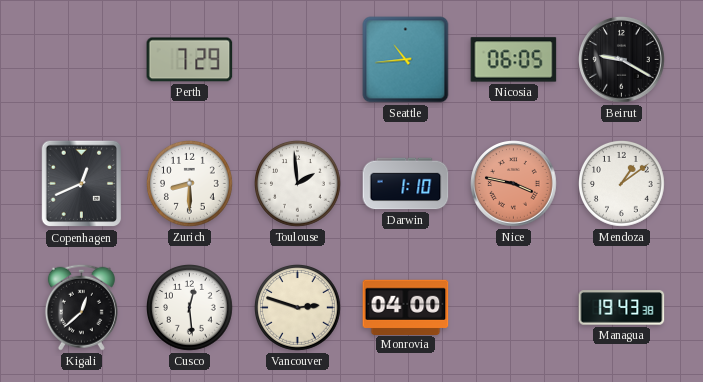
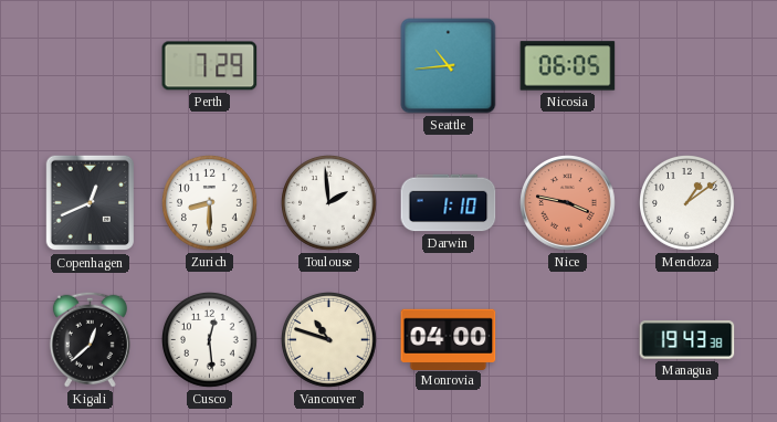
Beirut: 9:20 -> none (622, 60)
Vancouver: 2:48 -> 10:48 (329, 340)
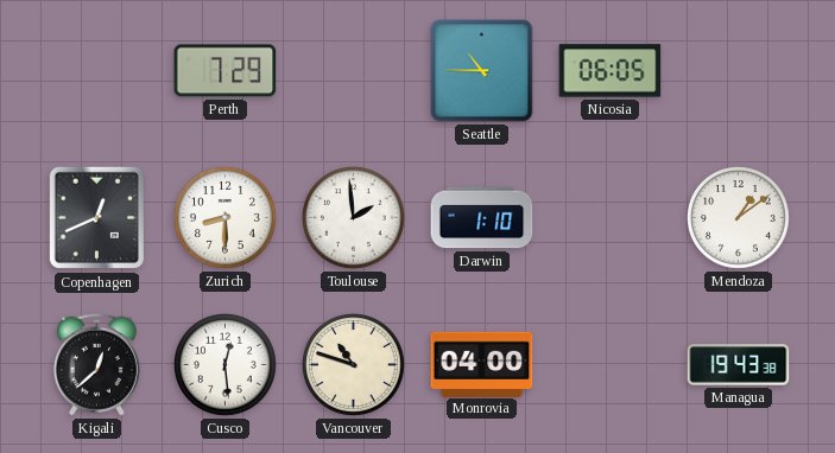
Seattle: 10:44 -> 10:45 (482, 71)
Nice: 3:47 -> none (568, 203)
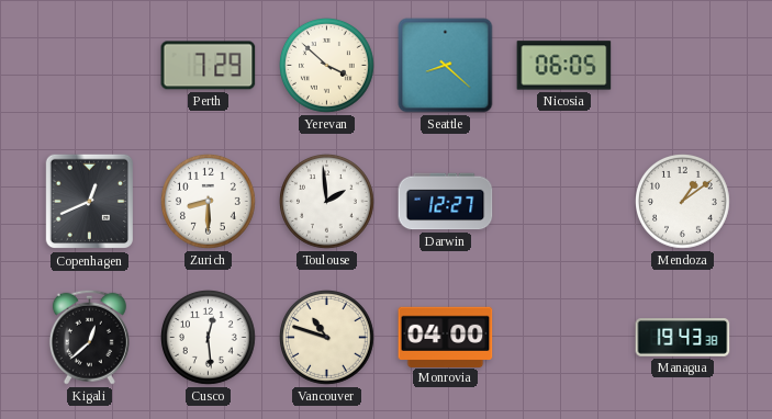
Yerevan: none -> 3:52 (327, 66)
Seattle: 10:45 -> 8:22 (446, 66)
Darwin: 1:10 -> 12:27 (446, 202)
